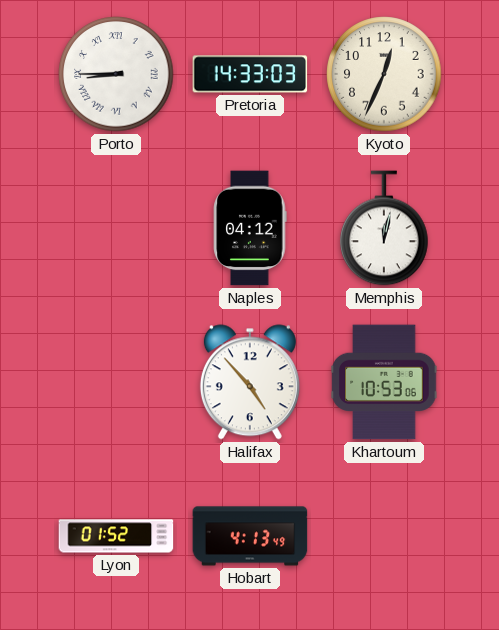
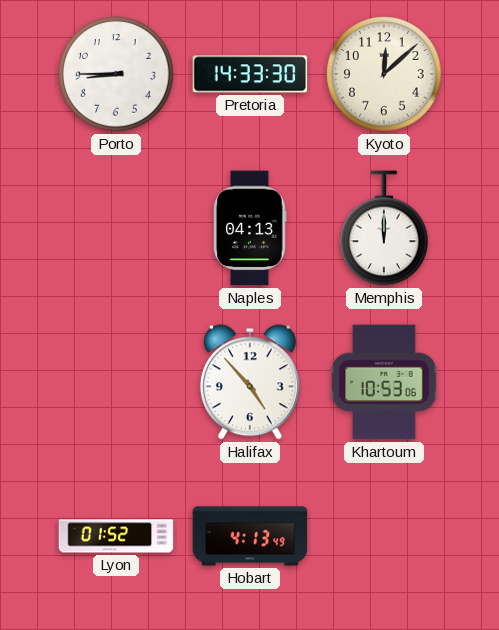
Porto numerals: Roman -> Arabic (116, 74)
Pretoria: 14:33:03 -> 14:33:30 (250, 74)
Kyoto: 12:34 -> 12:08 (384, 74)
Naples: 04:12 -> 04:13 (250, 228)
Memphis: 12:02 -> 12:00 (384, 228)
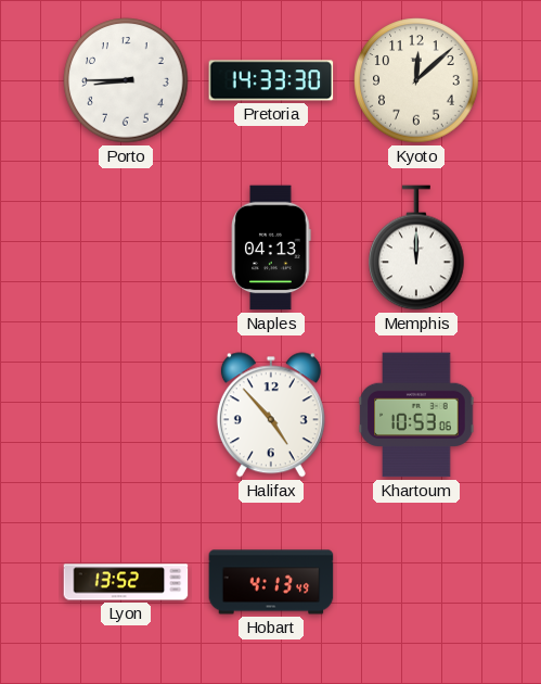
Lyon: 01:52 -> 13:52 (126, 582)
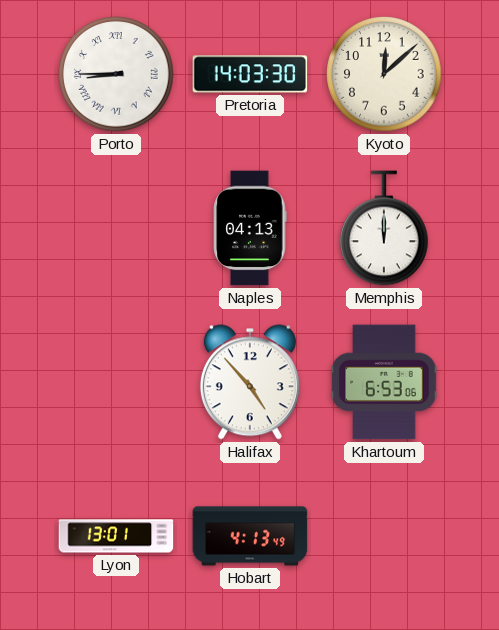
Porto numerals: Arabic -> Roman (116, 74)
Pretoria: 14:33 -> 14:03 (250, 74)
Khartoum: 10:53 -> 6:53 (384, 382)
Lyon: 13:52 -> 13:01 (116, 536)
